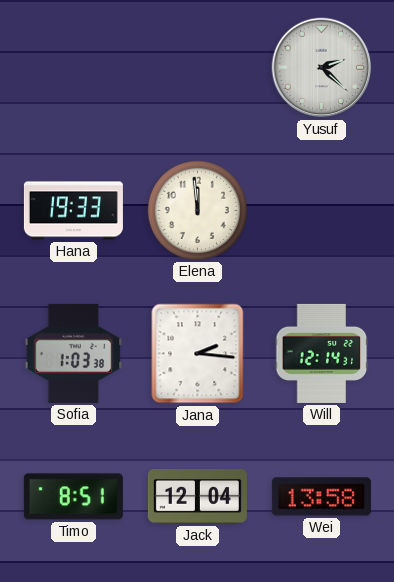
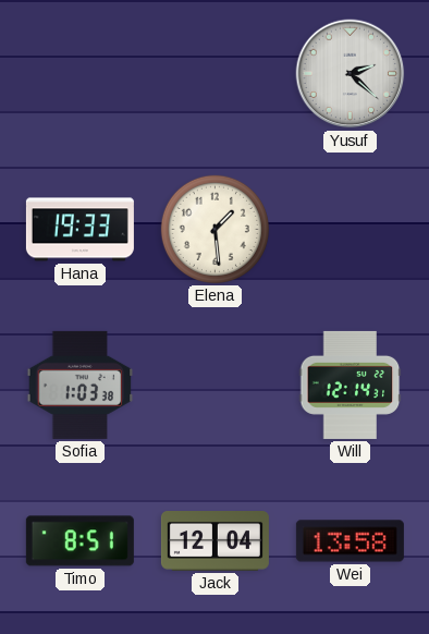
Elena: 11:59 -> 1:29 (214, 229)
Jana: 2:16 -> none (198, 354)
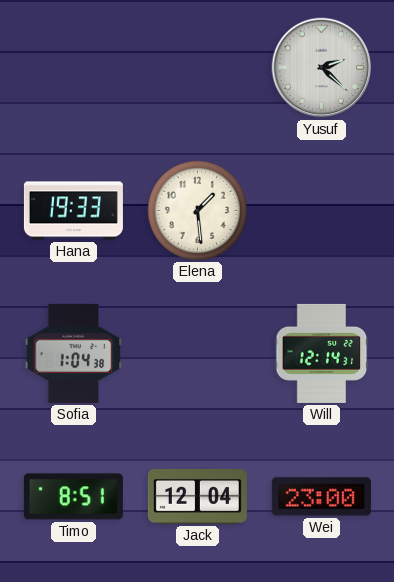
Sofia: 1:03 -> 1:04 (74, 353)
Wei: 13:58 -> 23:00 (321, 497)
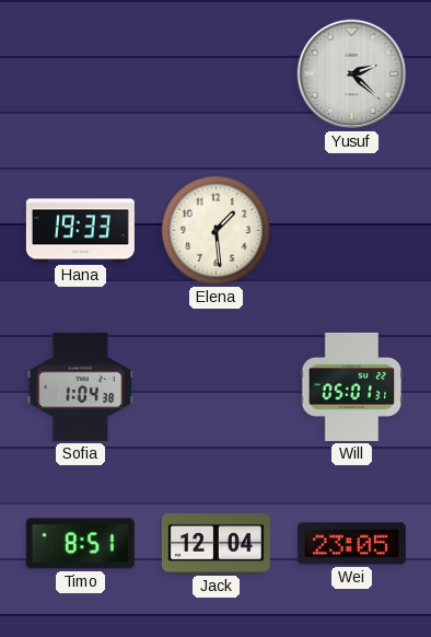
Will: 12:14 -> 05:01 (352, 386)
Wei: 23:00 -> 23:05 (351, 544)
